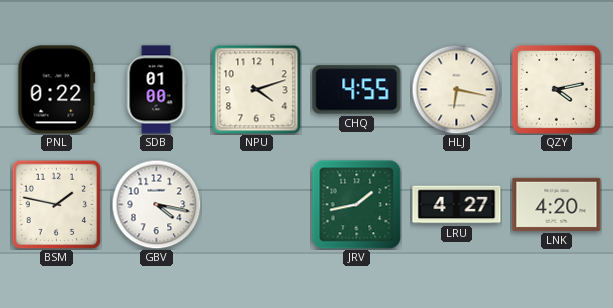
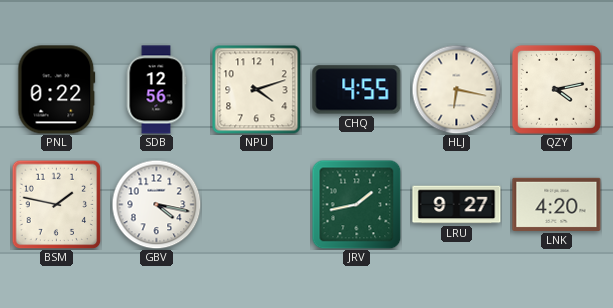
SDB: 01:00 -> 12:56 (156, 90)
LRU: 4:27 -> 9:27 (457, 205)
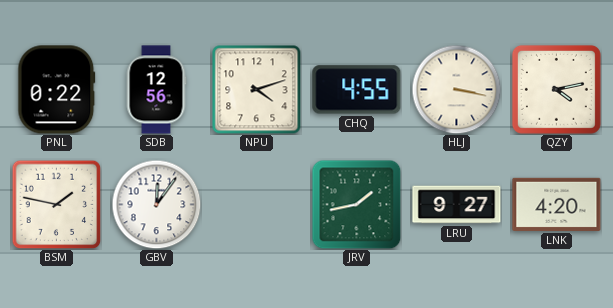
HLJ: 6:17 -> 3:17 (456, 89)
GBV: 4:17 -> 12:06 (156, 204)
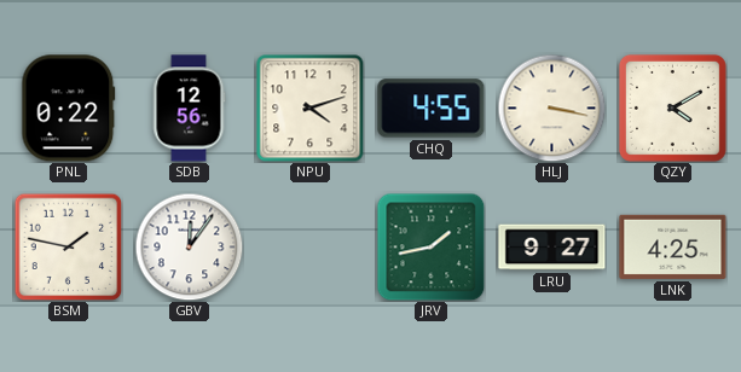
QZY: 4:13 -> 4:10 (672, 107)
LNK: 4:20 -> 4:25 (673, 246)
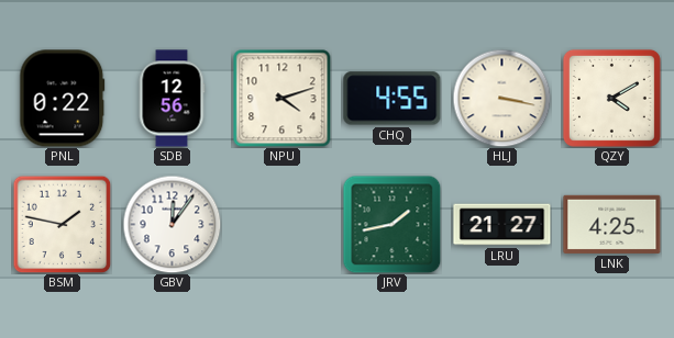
LRU: 9:27 -> 21:27 (502, 225)
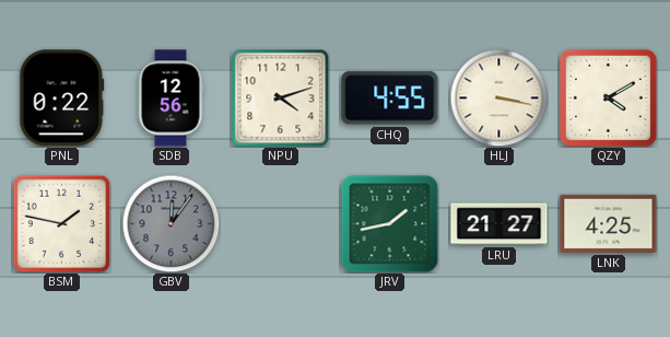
GBV dial: white -> grey (171, 223)
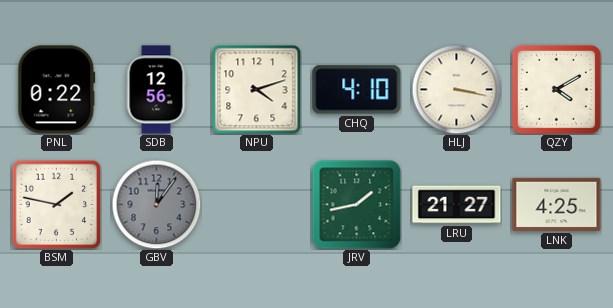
CHQ: 4:55 -> 4:10 (357, 90)
